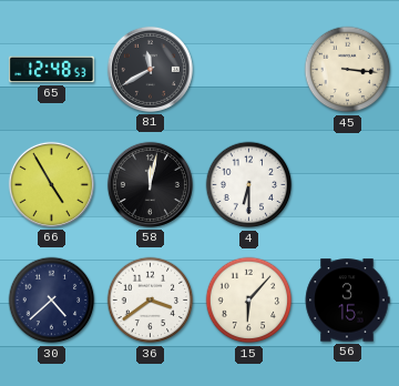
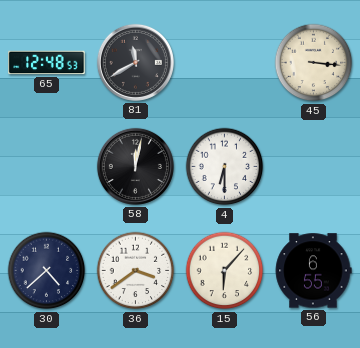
66: 4:55 -> none (51, 184)
56: 3:15 -> 6:55 (313, 271)
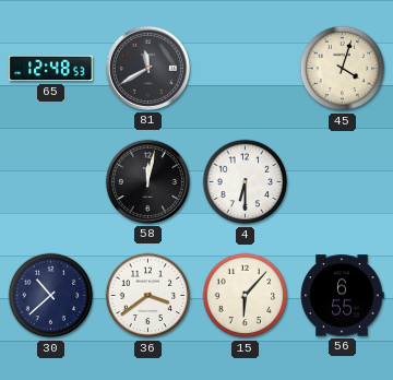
45: 3:16 -> 4:03 (343, 69)
30: 4:38 -> 10:38 (51, 296)
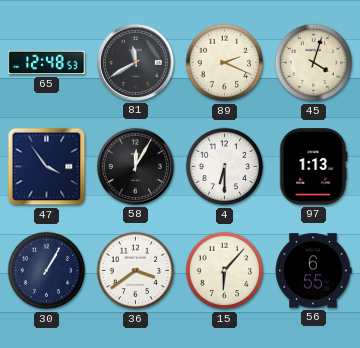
89: none -> 2:19 (225, 63)
47: none -> 3:54 (47, 167)
58: 12:02 -> 12:05 (135, 166)
97: none -> 1:13 (314, 167)
30: 10:38 -> 1:05 (47, 271)
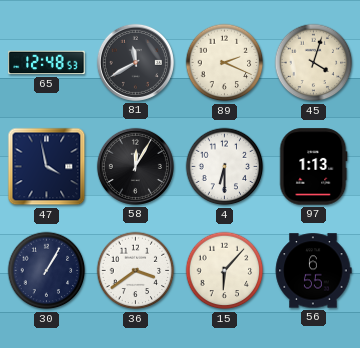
47: 3:54 -> 3:58 (47, 167)
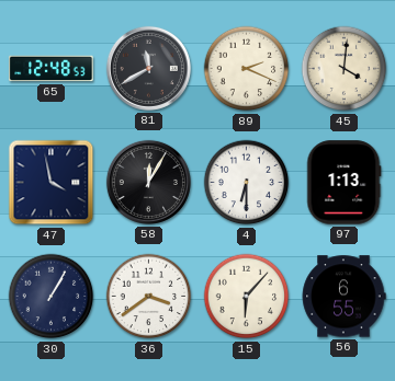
45: 4:03 -> 4:01 (345, 69)
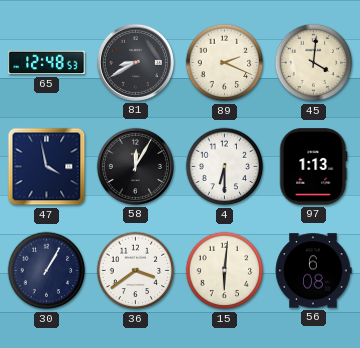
81: 11:40 -> 8:40 (135, 62)
15: 6:07 -> 6:01 (225, 271)
56: 6:55 -> 6:08 (313, 271)
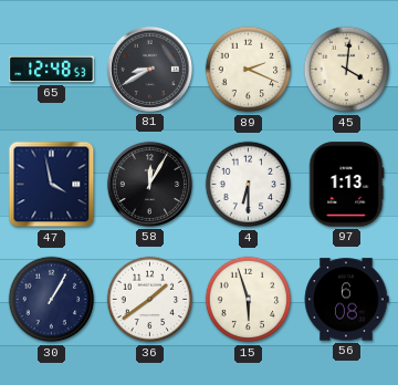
36: 3:39 -> 1:39 (150, 300)
15: 6:01 -> 5:57 (249, 300)
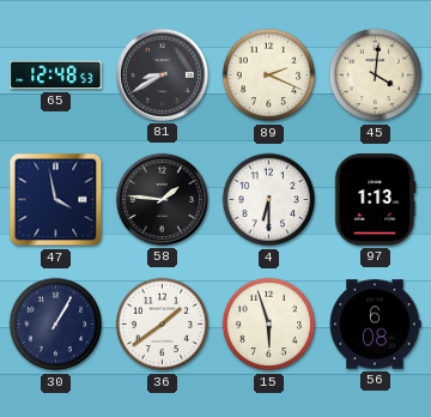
58: 12:05 -> 1:46 (162, 199)
